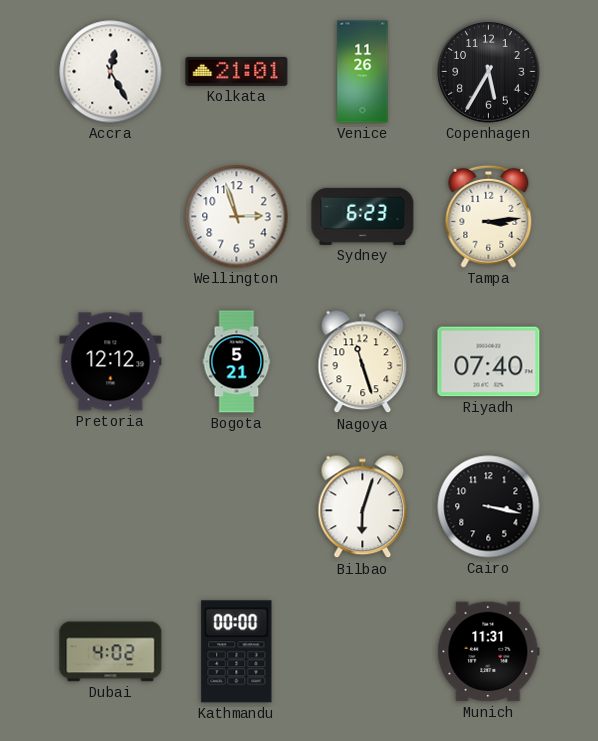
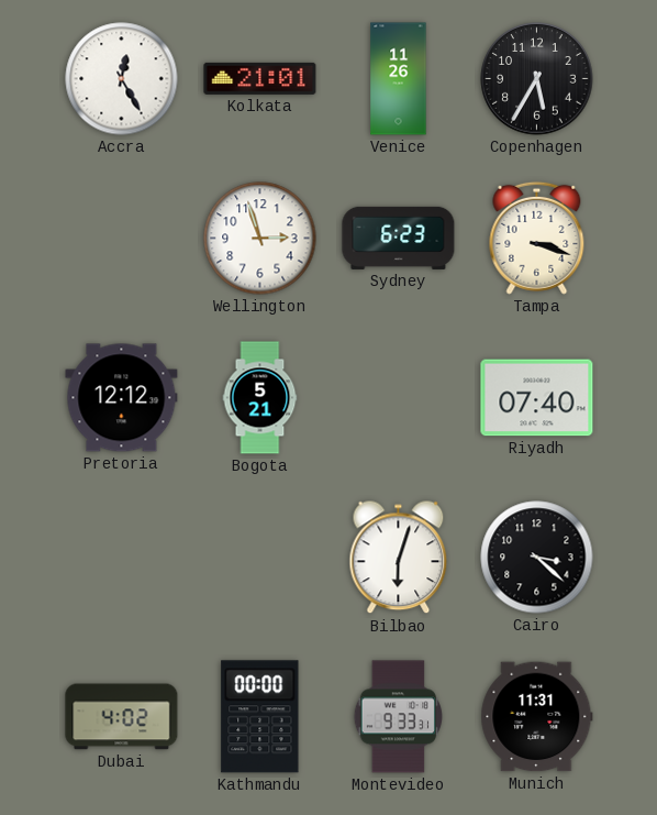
Tampa: 3:14 -> 3:18 (537, 238)
Nagoya: 11:27 -> none (363, 362)
Cairo: 3:17 -> 3:22 (537, 558)
Montevideo: none -> 9:33 (398, 717)
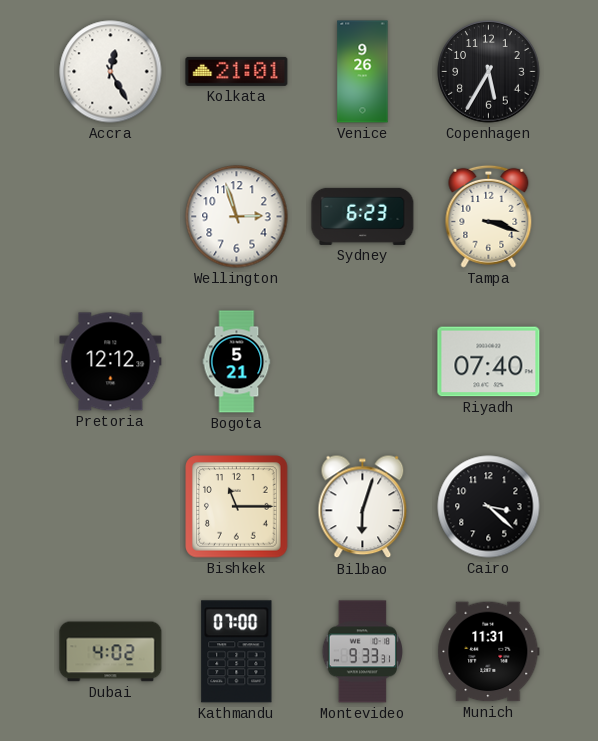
Venice: 11:26 -> 9:26 (363, 72)
Bishkek: none -> 11:15 (237, 507)
Kathmandu: 00:00 -> 07:00 (237, 652)
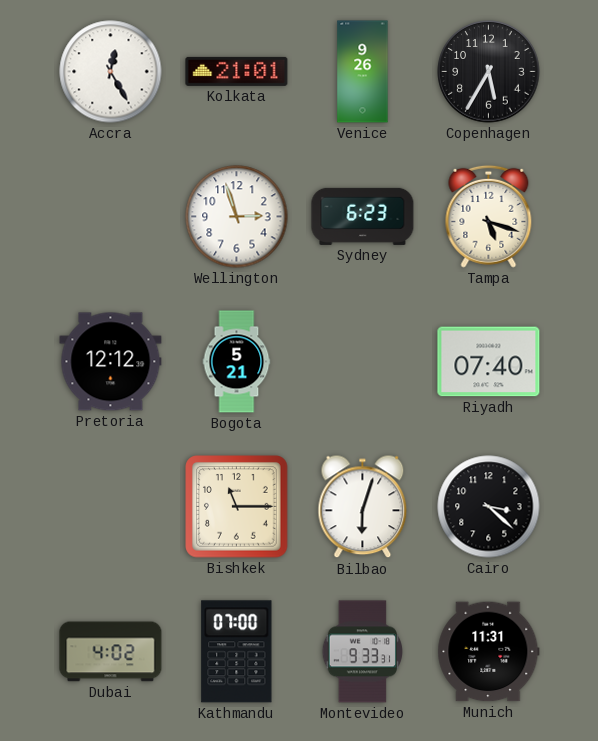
Tampa: 3:18 -> 5:18 (489, 216)
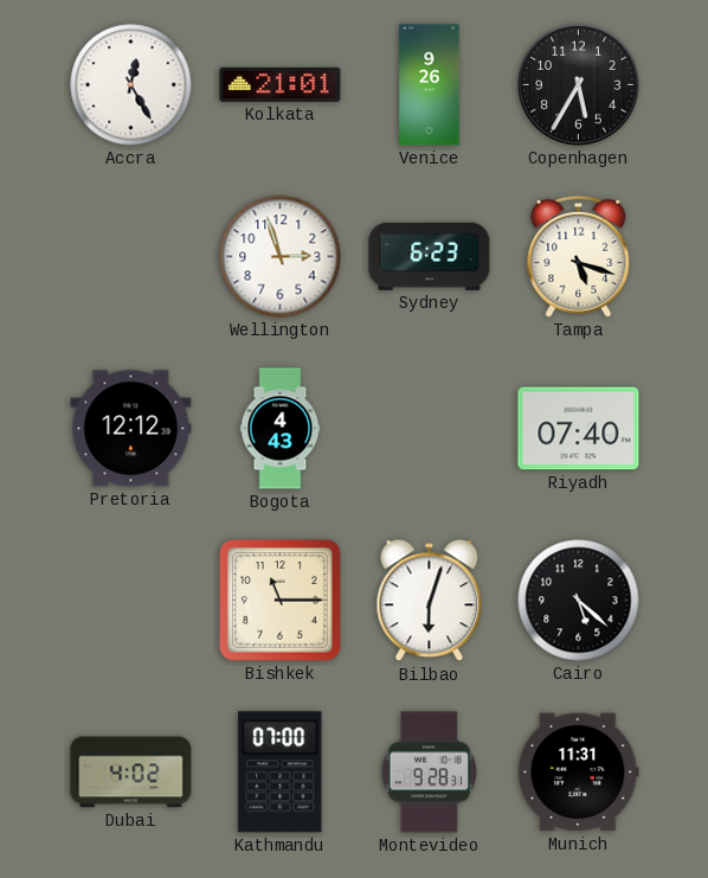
Bogota: 5:21 -> 4:43 (281, 429)
Cairo: 3:22 -> 5:22 (579, 601)
Montevideo: 9:33 -> 9:28 (429, 773)
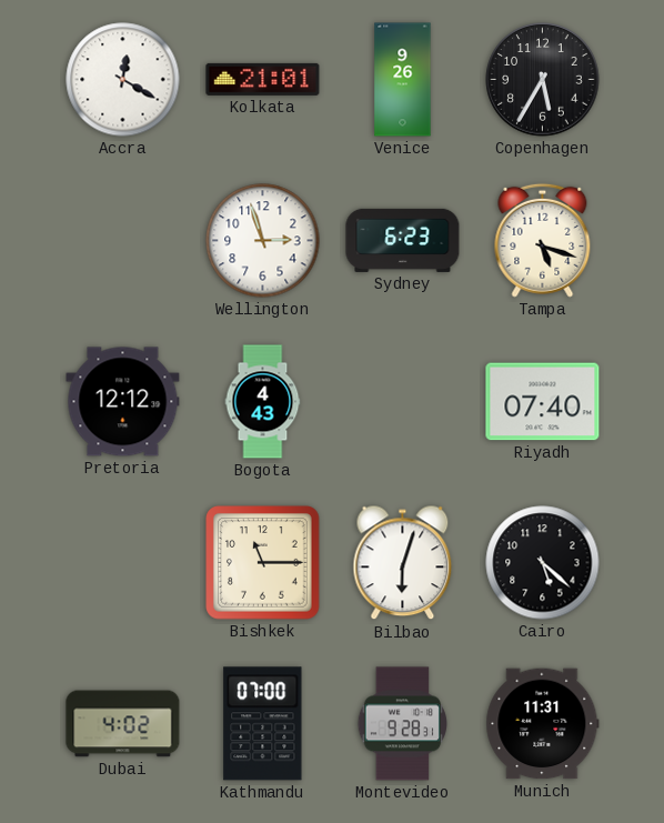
Accra: 12:25 -> 12:20 (123, 80)
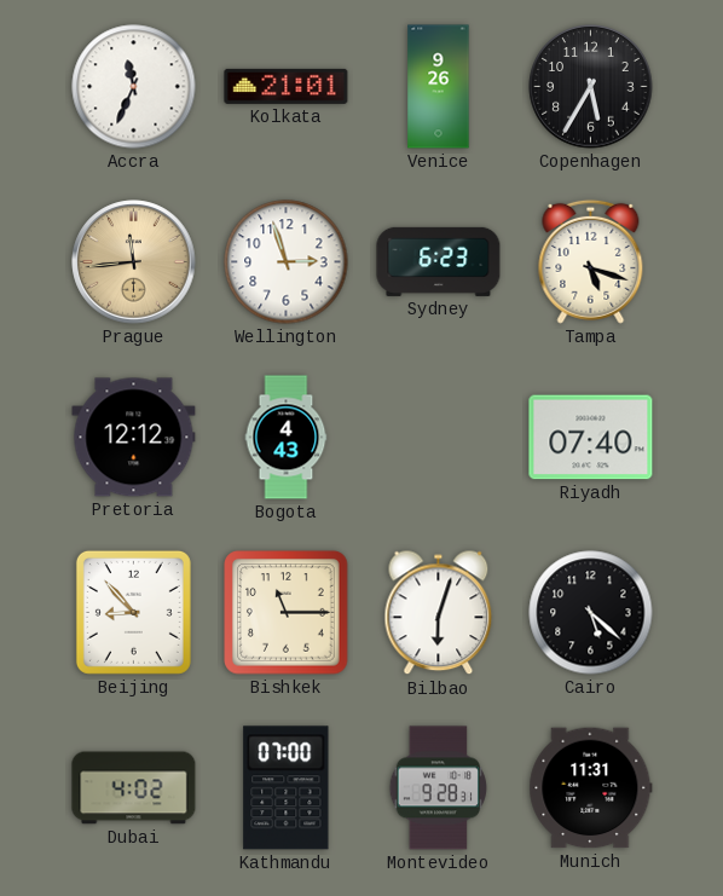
Accra: 12:20 -> 11:34 (134, 87)
Prague: none -> 11:44 (134, 262)
Beijing: none -> 8:53 (133, 612)
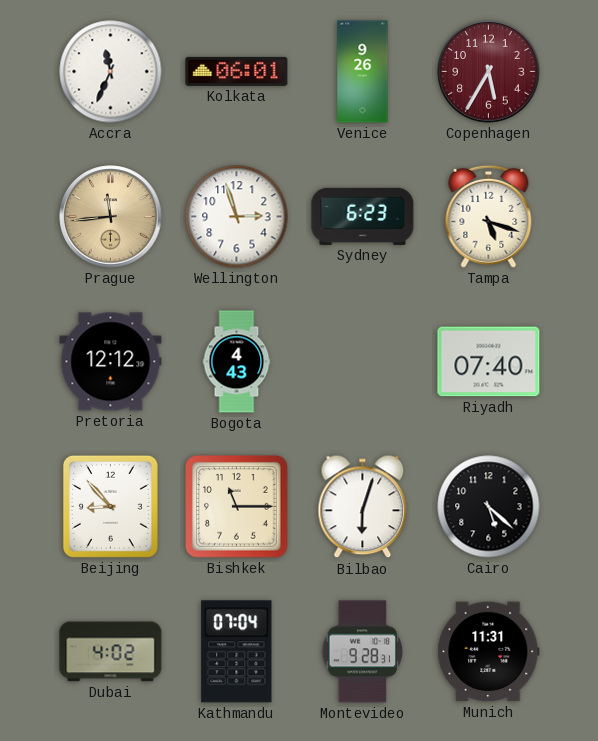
Kolkata: 21:01 -> 06:01 (237, 71)
Copenhagen dial: black -> burgundy (489, 72)
Kathmandu: 07:00 -> 07:04 (237, 652)
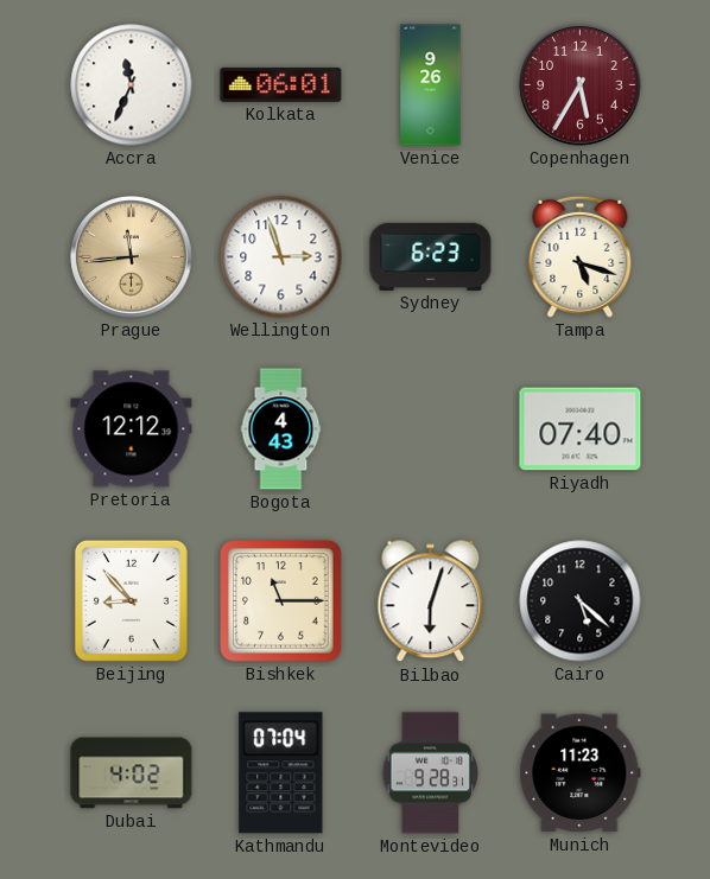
Munich: 11:31 -> 11:23 (581, 773)
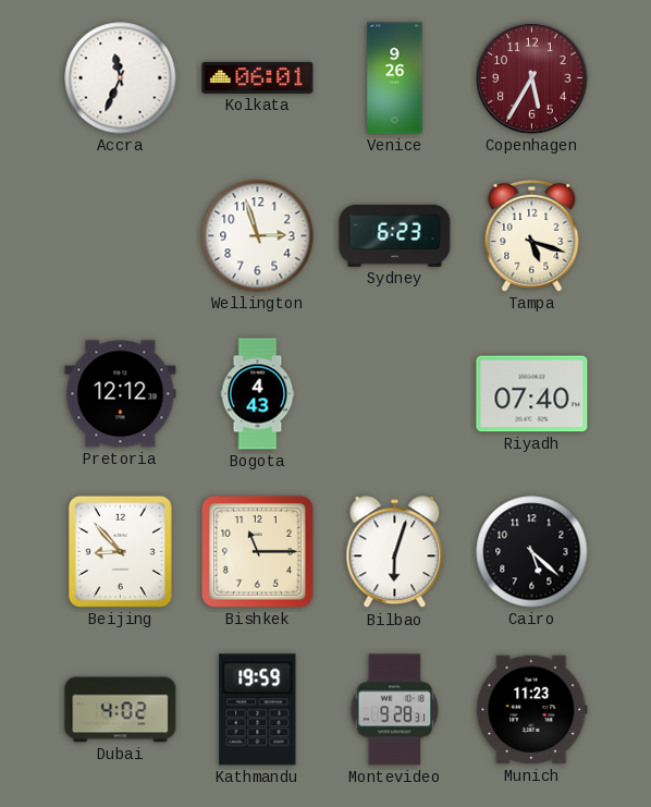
Prague: 11:44 -> none (132, 257)
Kathmandu: 07:04 -> 19:59 (258, 710)
